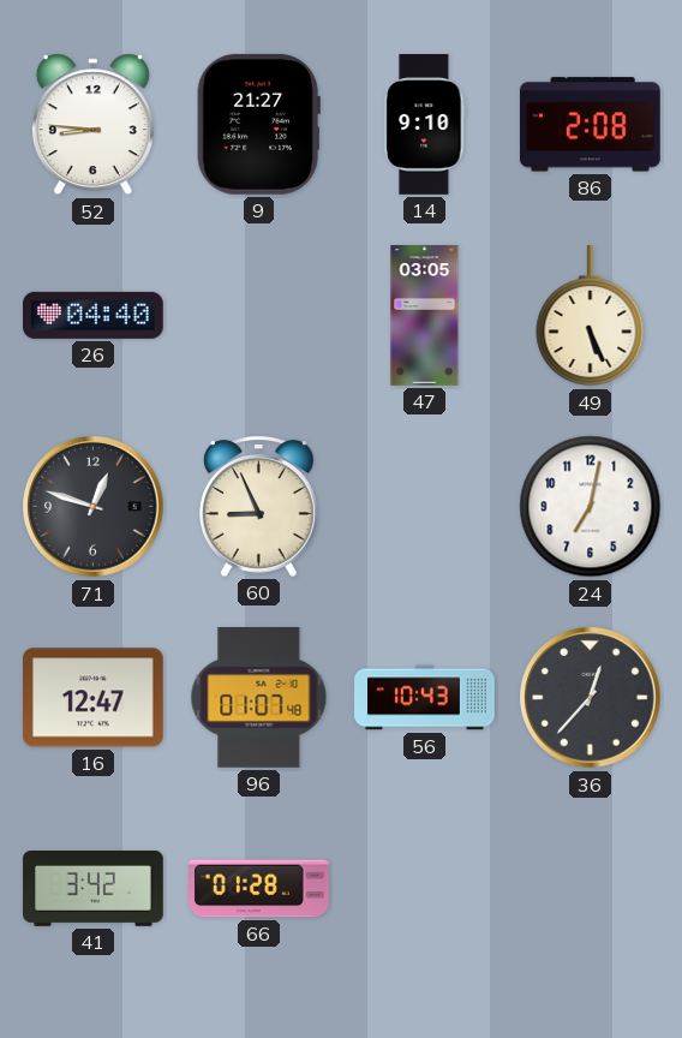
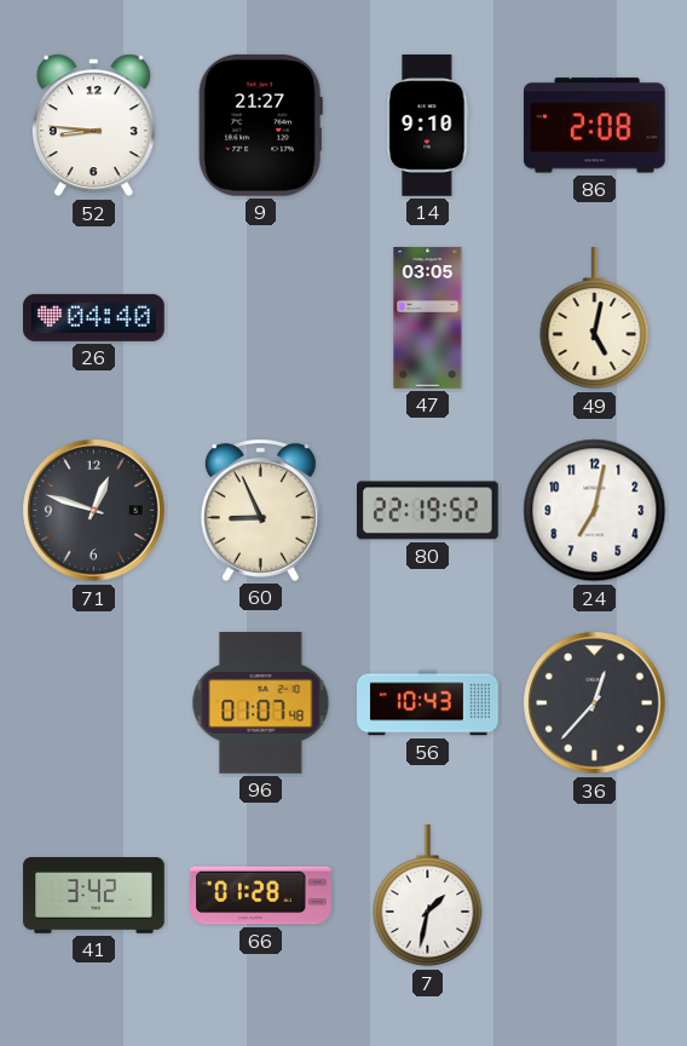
49: 5:26 -> 5:02 (595, 320)
80: none -> 22:19 (428, 511)
16: 12:47 -> none (94, 698)
7: none -> 1:32 (428, 897)
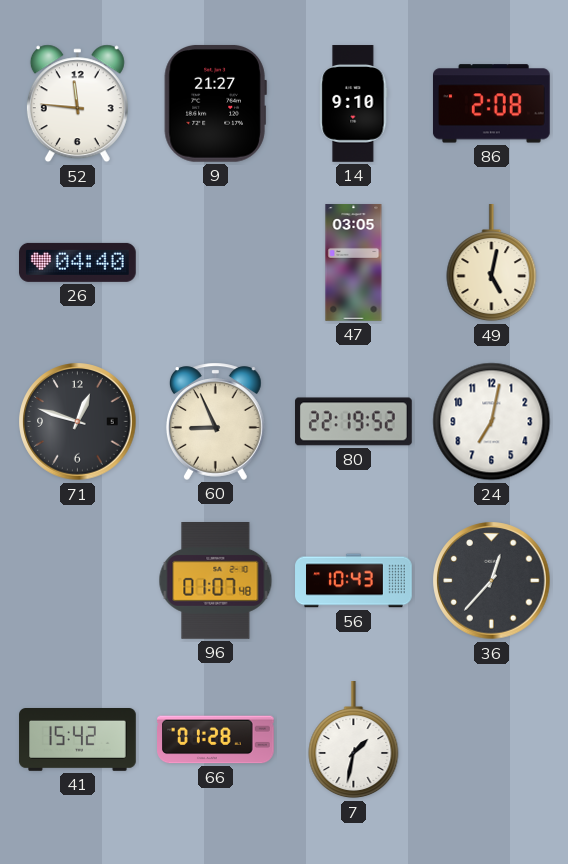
52: 8:46 -> 11:46 (77, 104)
41: 3:42 -> 15:42 (78, 740)
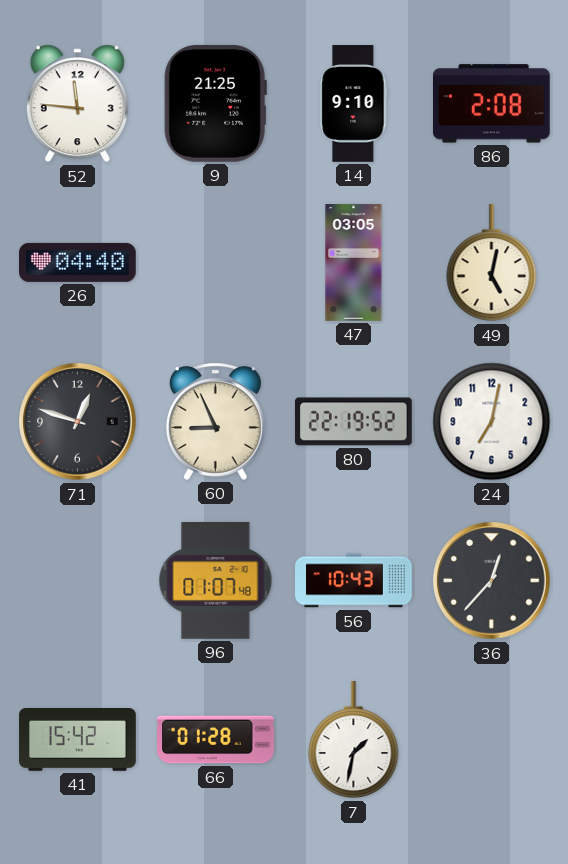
9: 21:27 -> 21:25 (215, 103)
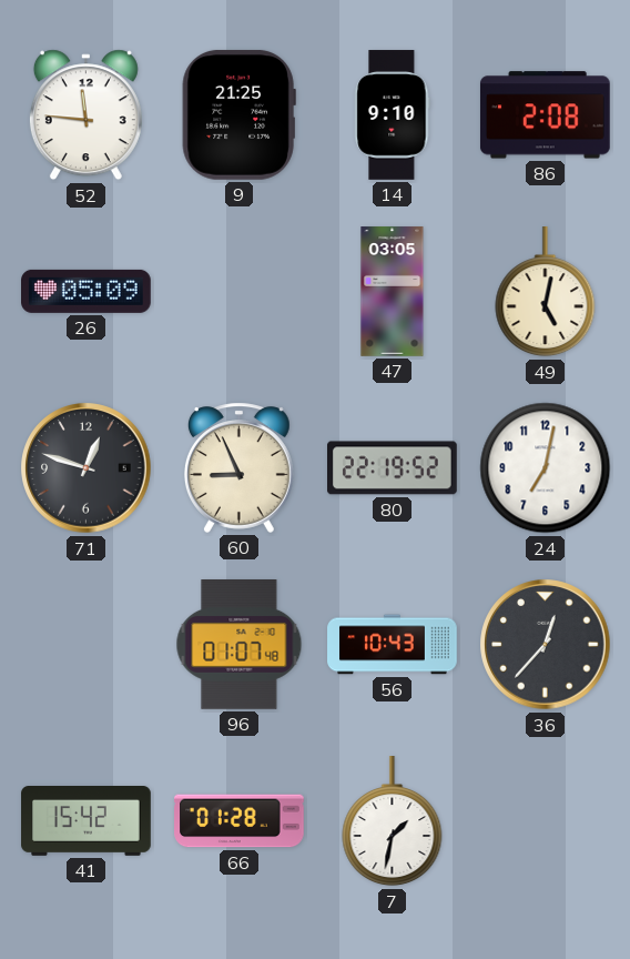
26: 04:40 -> 05:09 (87, 291)
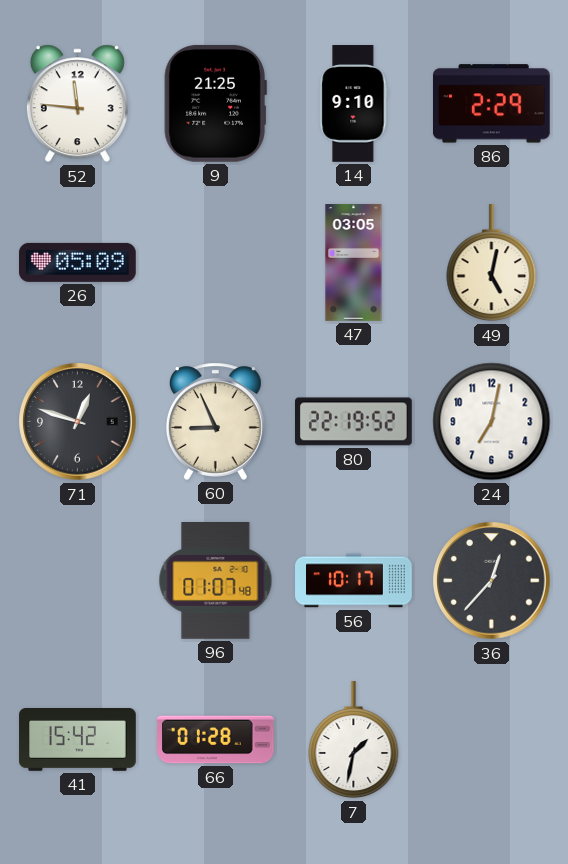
86: 2:08 -> 2:29 (491, 104)
56: 10:43 -> 10:17 (354, 581)
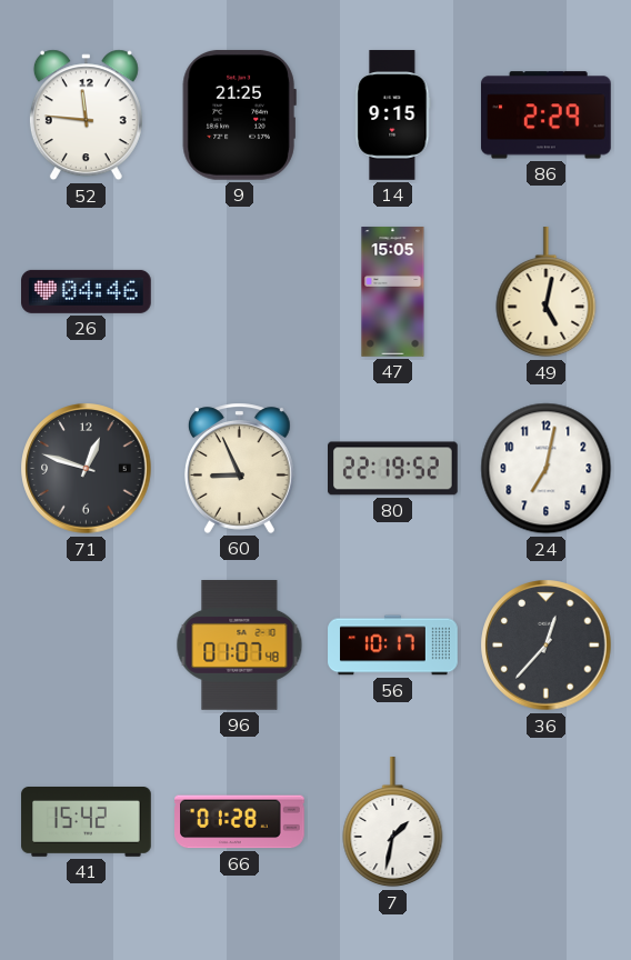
14: 9:10 -> 9:15 (393, 116)
26: 05:09 -> 04:46 (87, 291)
47: 03:05 -> 15:05 (393, 292)
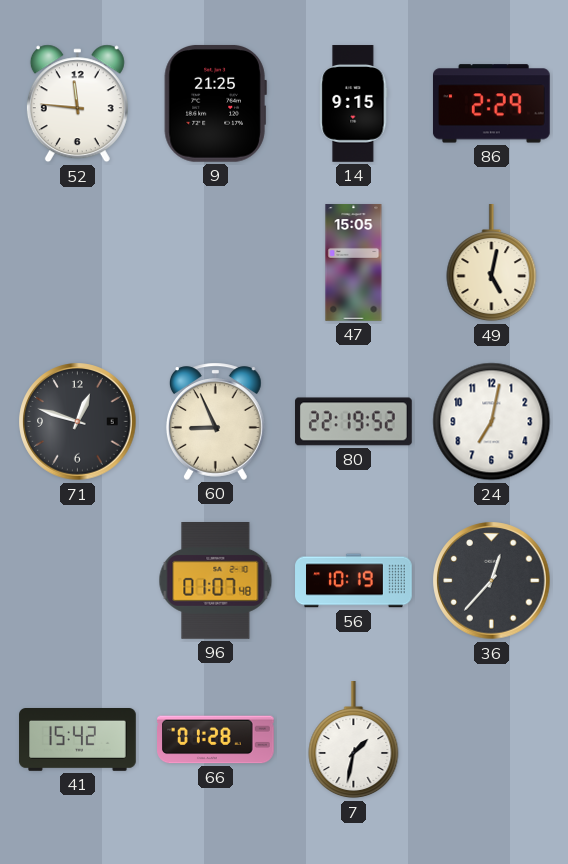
26: 04:46 -> none (87, 291)
56: 10:17 -> 10:19 (354, 581)
